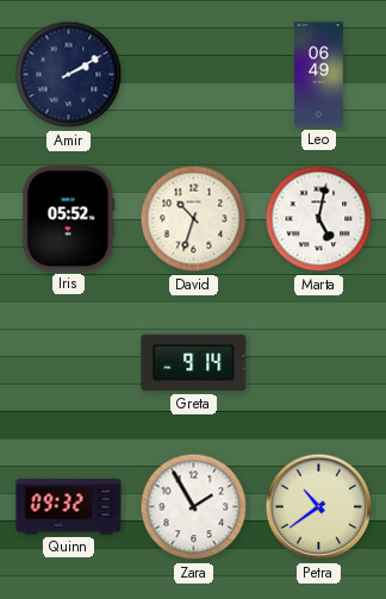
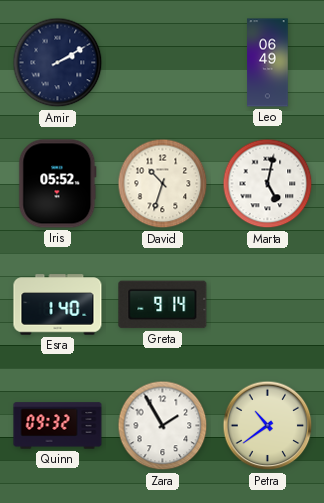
Esra: none -> 1:40 (58, 305)
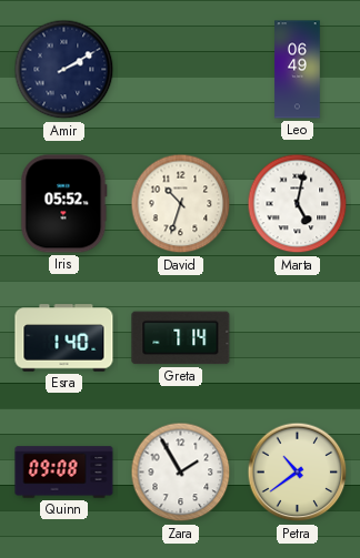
Greta: 9:14 -> 7:14 (181, 338)
Quinn: 09:32 -> 09:08 (64, 473)
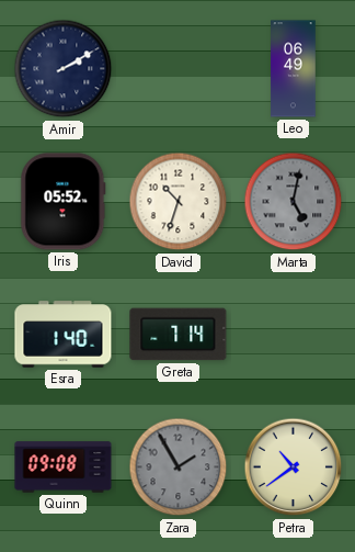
Marta dial: white -> grey (294, 202)
Zara dial: white -> grey (179, 467)
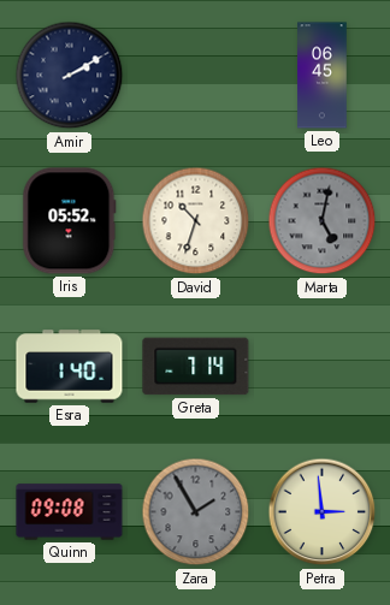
Leo: 06:49 -> 06:45 (323, 76)
Petra: 10:39 -> 2:59 (323, 512)
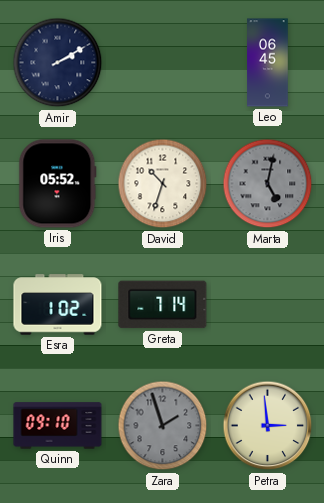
Esra: 1:40 -> 1:02 (58, 305)
Quinn: 09:08 -> 09:10 (58, 426)
Zara: 1:55 -> 1:57 (163, 426)
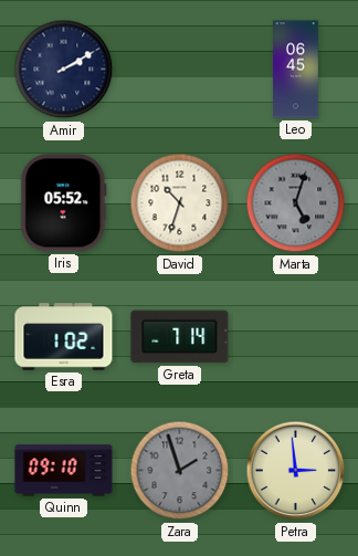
Marta: 5:02 -> 5:03 (296, 203)
